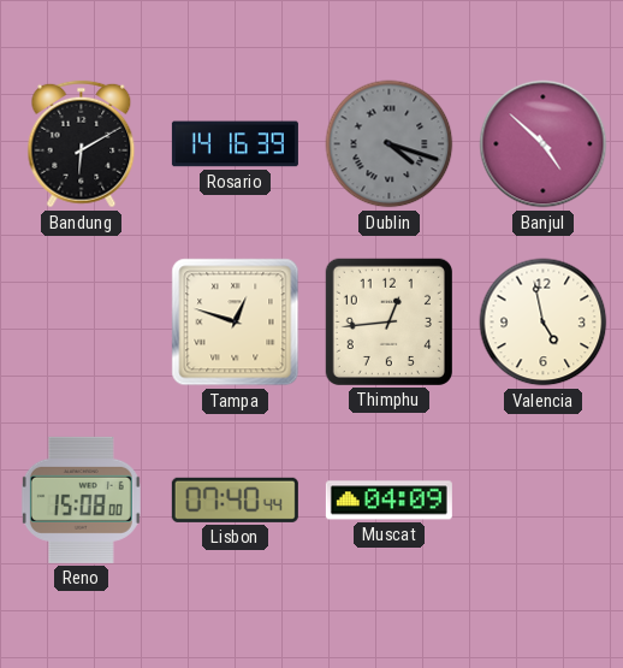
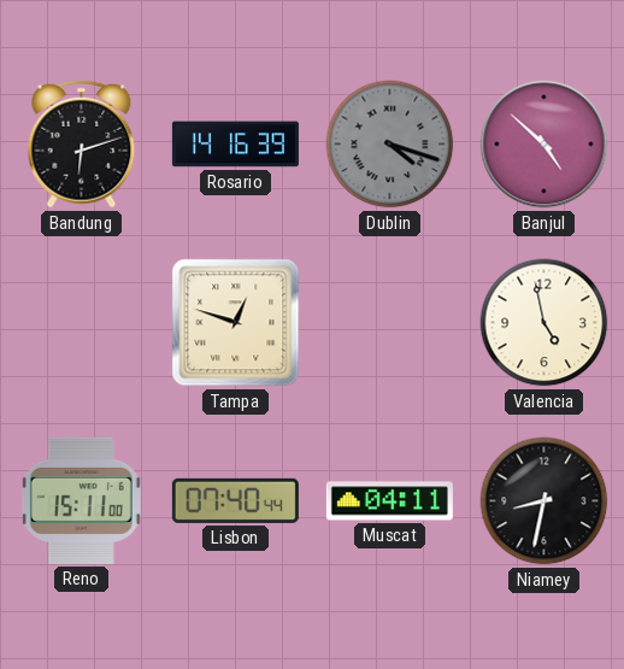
Bandung: 6:10 -> 6:12 (82, 145)
Thimphu: 12:44 -> none (388, 321)
Reno: 15:08 -> 15:11 (81, 500)
Muscat: 04:09 -> 04:11 (389, 501)
Niamey: none -> 8:32 (544, 501)
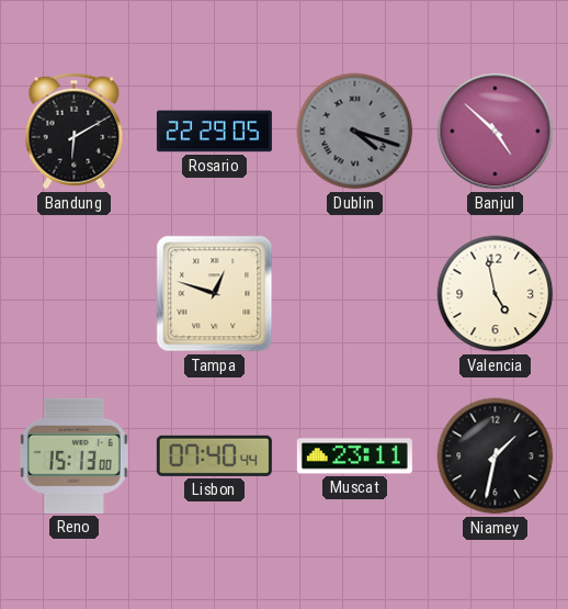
Bandung: 6:12 -> 6:10 (75, 132)
Rosario: 14:16 -> 22:29 (214, 132)
Reno: 15:11 -> 15:13 (73, 455)
Muscat: 04:11 -> 23:11 (354, 456)
Niamey: 8:32 -> 1:32 (496, 456)
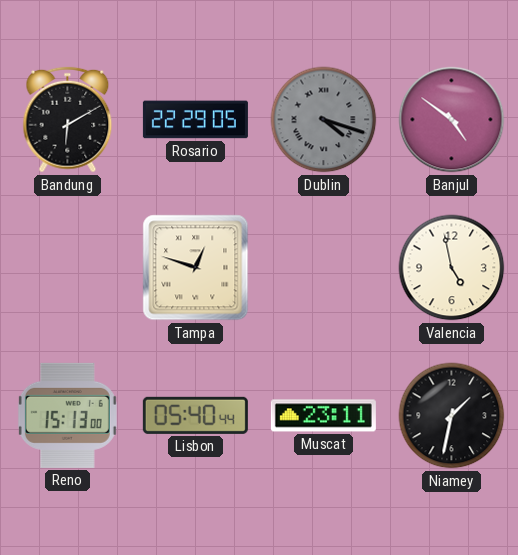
Banjul: 4:52 -> 4:51 (452, 120)
Lisbon: 07:40 -> 05:40 (195, 415)
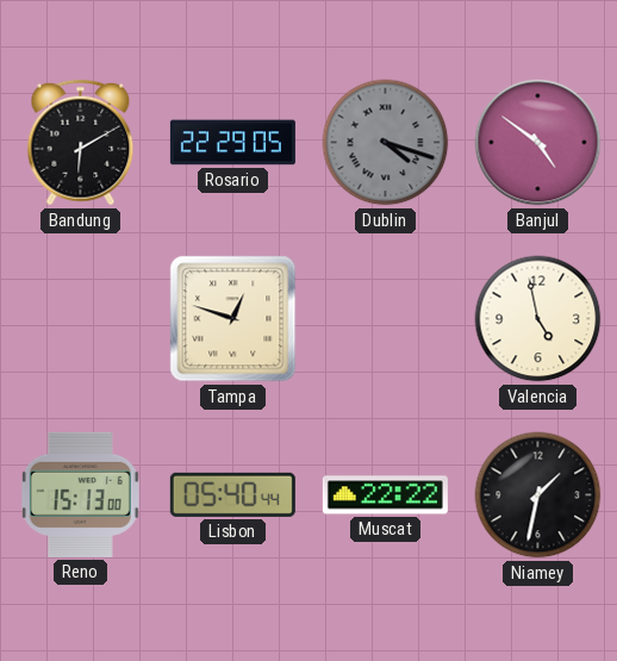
Muscat: 23:11 -> 22:22 (385, 495)
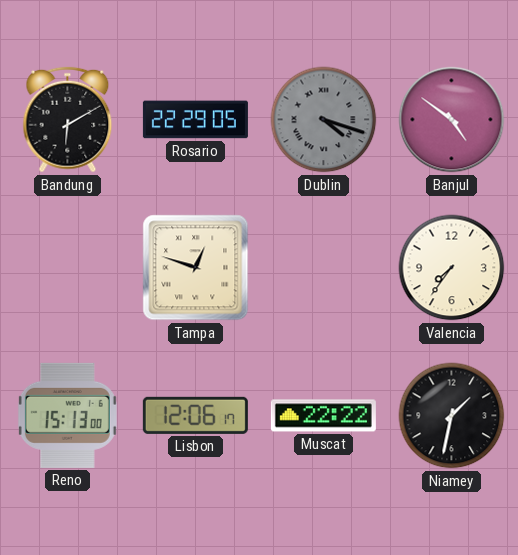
Valencia: 4:58 -> 7:36 (452, 268)
Lisbon: 05:40 -> 12:06 (195, 415)
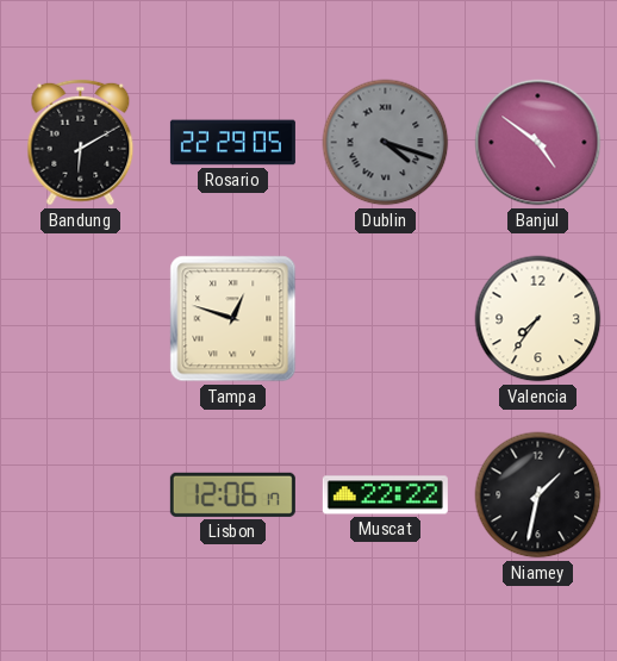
Reno: 15:13 -> none (67, 415)
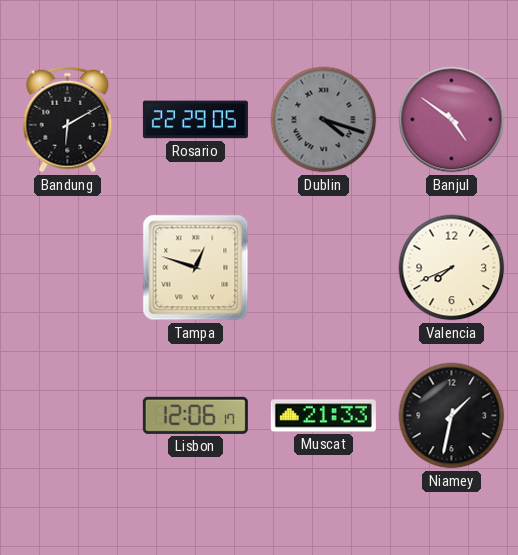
Valencia: 7:36 -> 7:41 (452, 268)
Muscat: 22:22 -> 21:33 (323, 416)
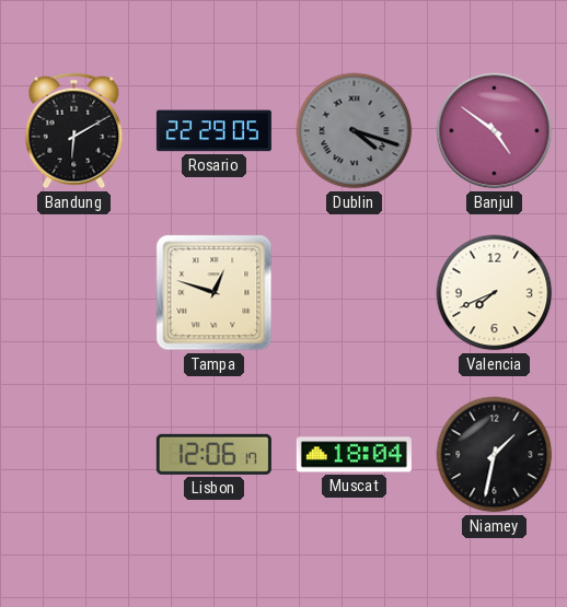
Muscat: 21:33 -> 18:04 (354, 455)
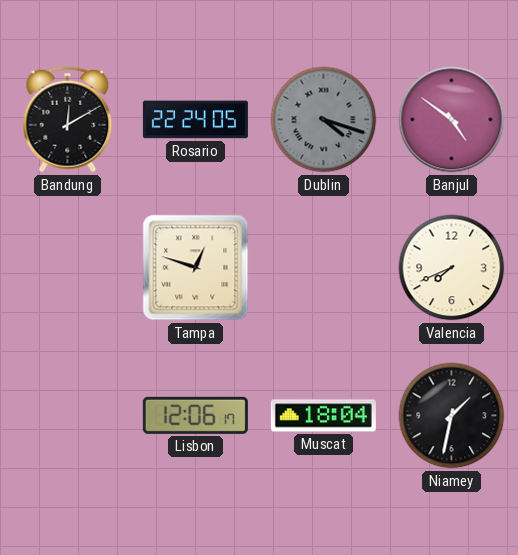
Bandung: 6:10 -> 12:10 (68, 120)
Rosario: 22:29 -> 22:24 (195, 120)
